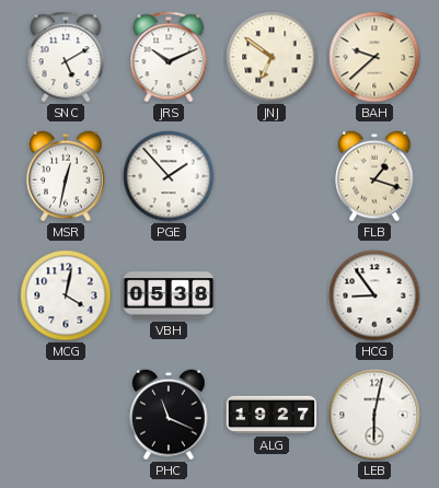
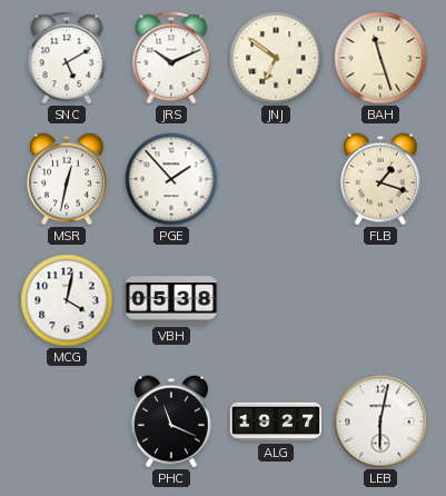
BAH: 9:38 -> 11:27 (380, 58)
HCG: 8:54 -> none (374, 295)
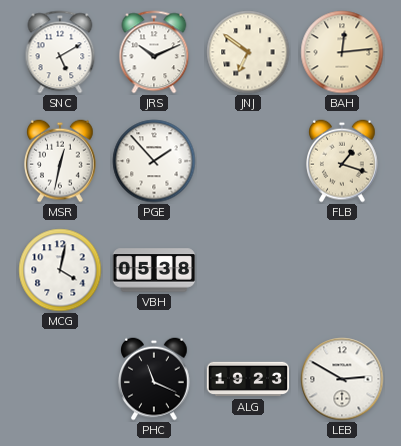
BAH: 11:27 -> 12:14 (342, 52)
ALG: 19:27 -> 19:23 (248, 379)
LEB: 6:02 -> 2:50 (342, 379)
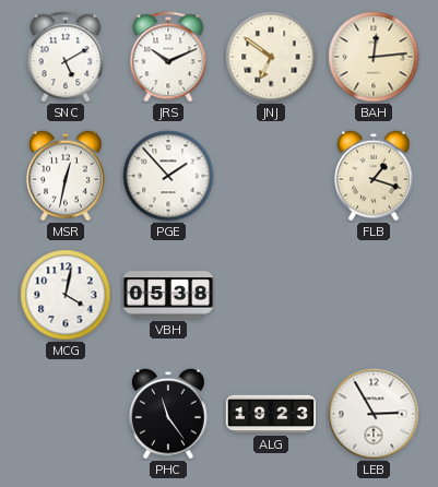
PHC: 11:19 -> 11:24 (169, 414)
LEB: 2:50 -> 2:55 (374, 414)
